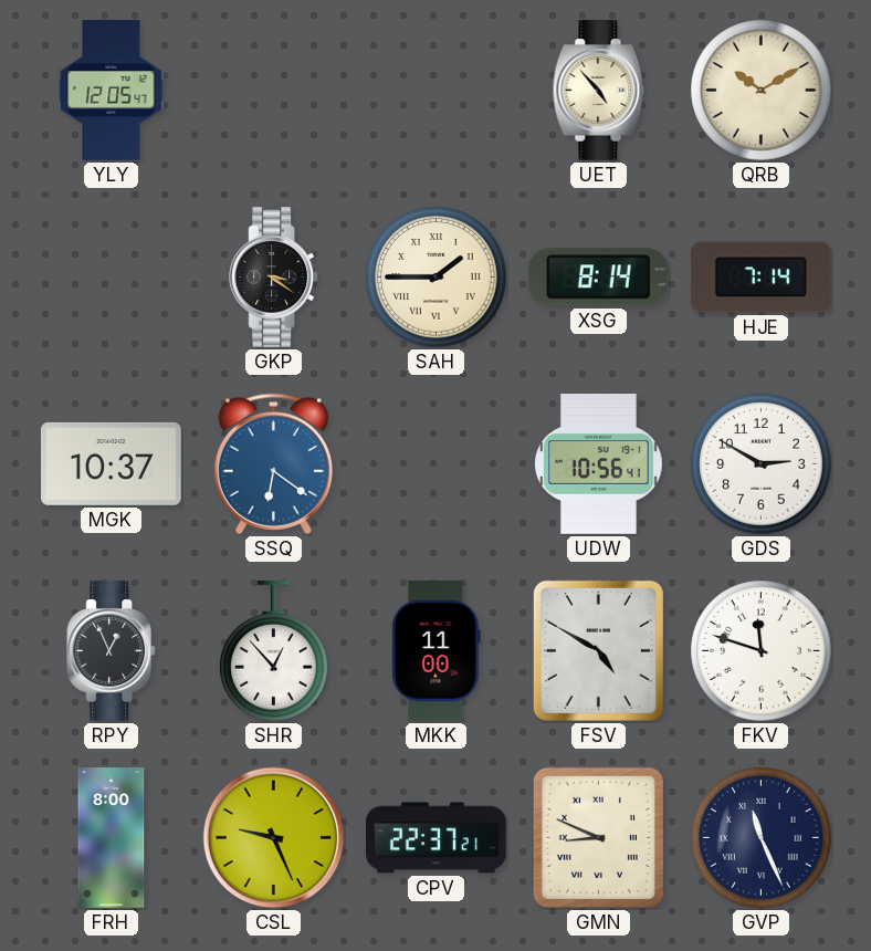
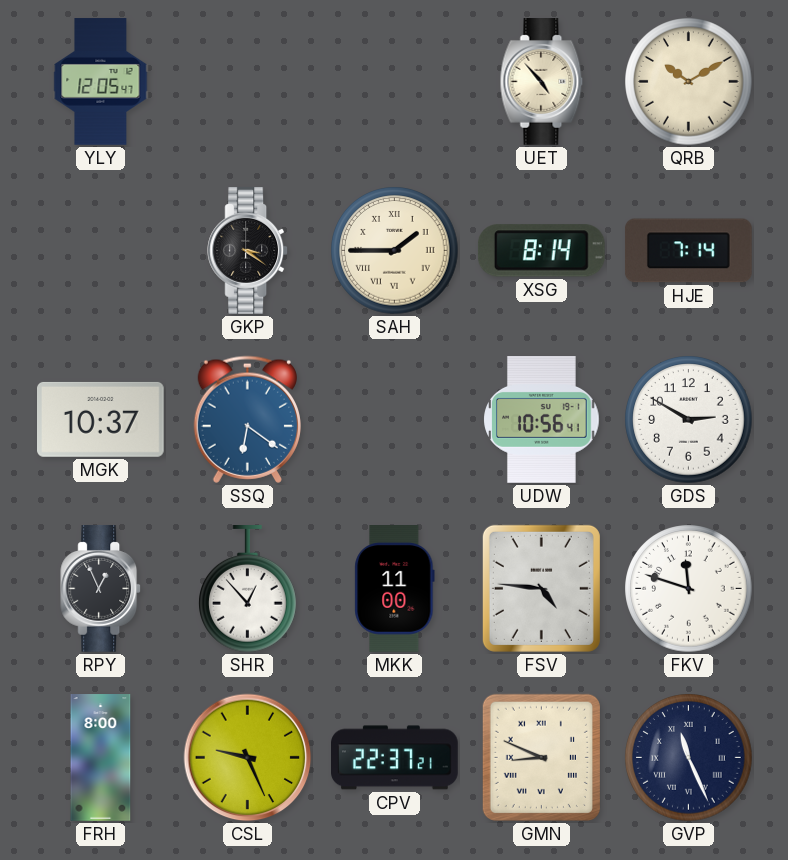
FSV: 4:50 -> 4:46 (541, 588)
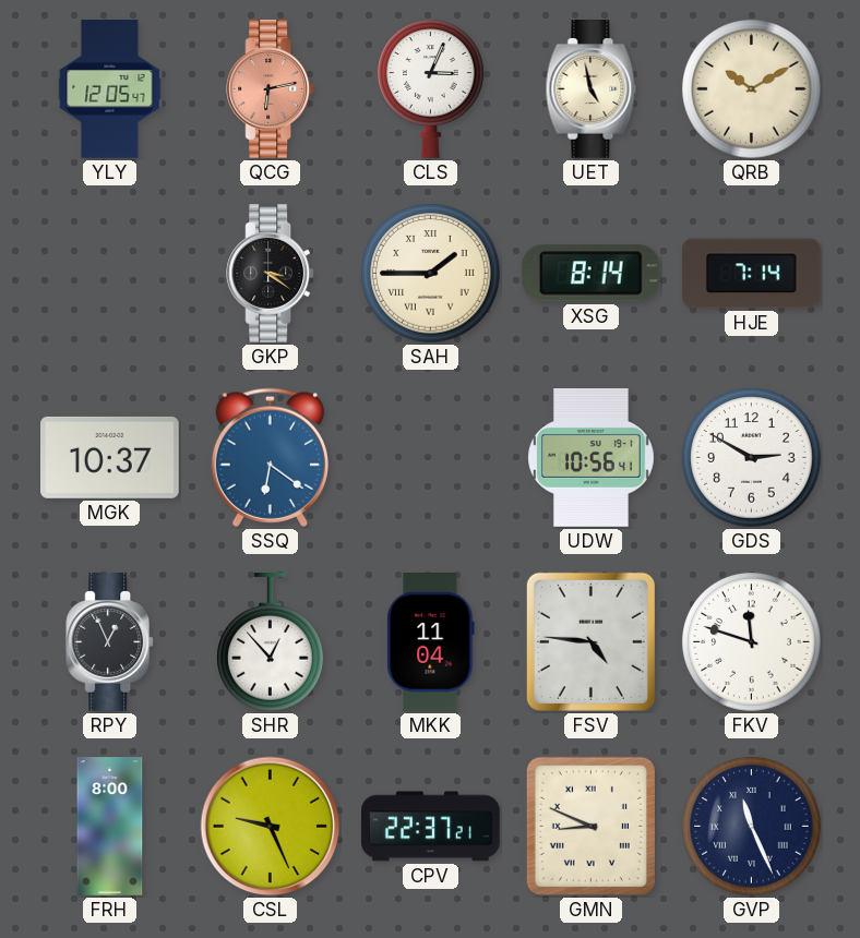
QCG: none -> 6:13 (271, 89)
CLS: none -> 3:04 (431, 88)
UET: 4:53 -> 4:58 (592, 89)
MKK: 11:00 -> 11:04 (431, 642)
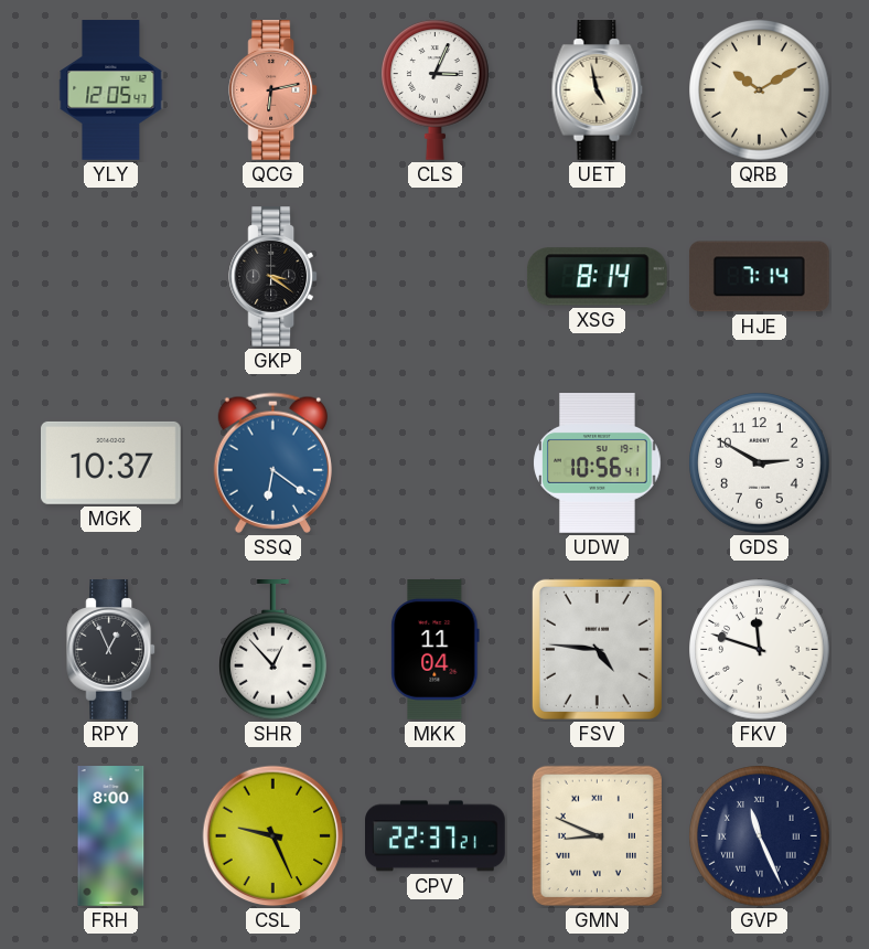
SAH: 1:45 -> none (431, 274)
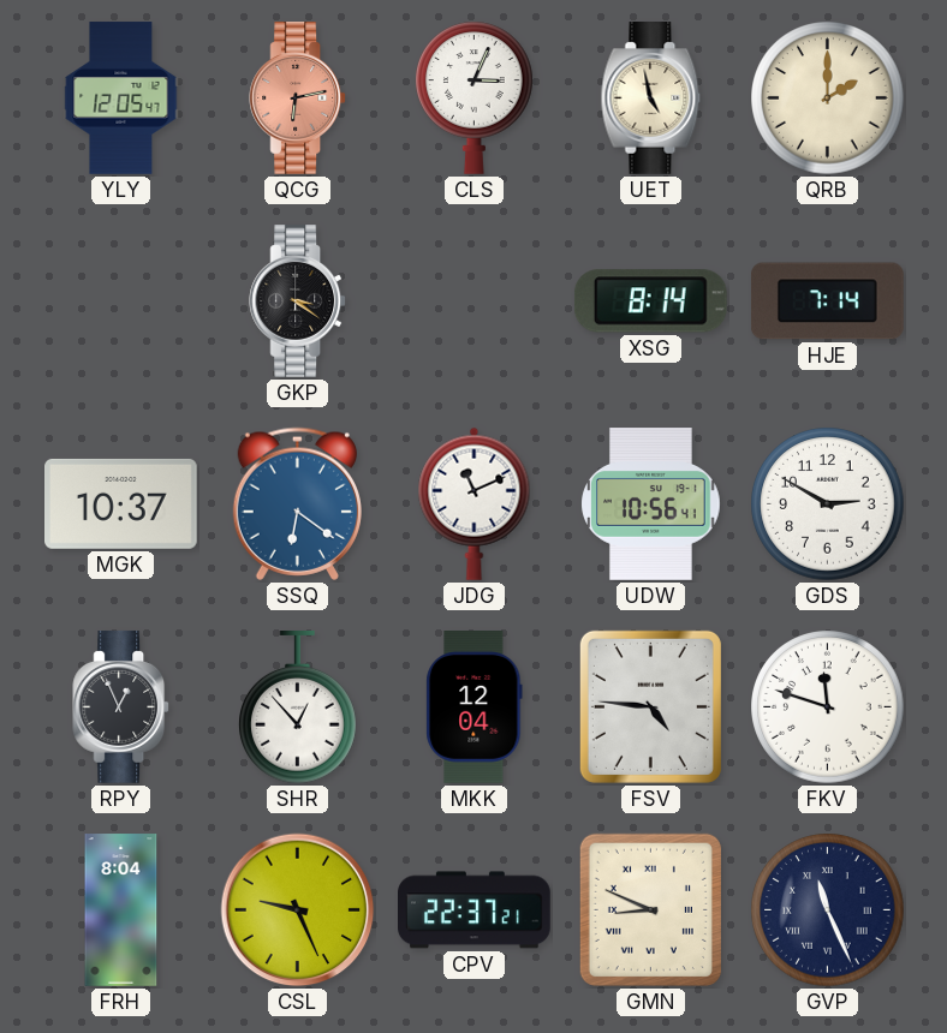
QRB: 10:10 -> 2:00 (828, 98)
JDG: none -> 11:11 (475, 503)
MKK: 11:04 -> 12:04 (475, 707)
FRH: 8:00 -> 8:04 (121, 910)
